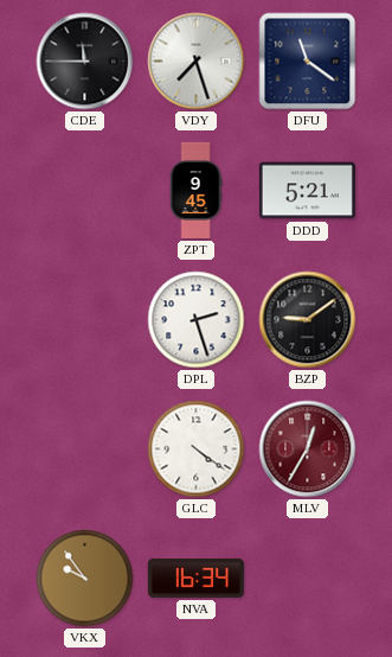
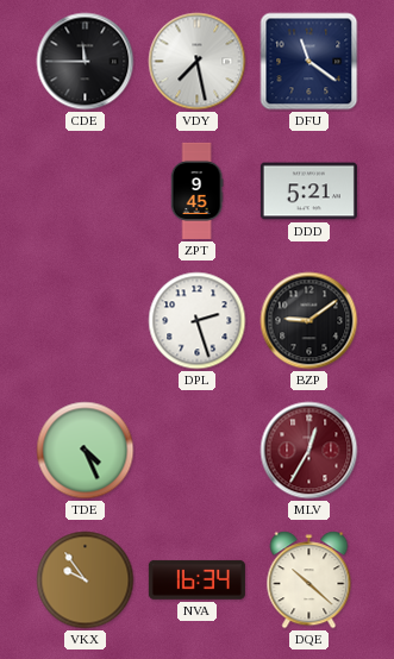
VDY: 7:27 -> 7:28 (198, 62)
TDE: none -> 4:26 (86, 451)
GLC: 4:21 -> none (197, 449)
DQE: none -> 10:22 (309, 580)
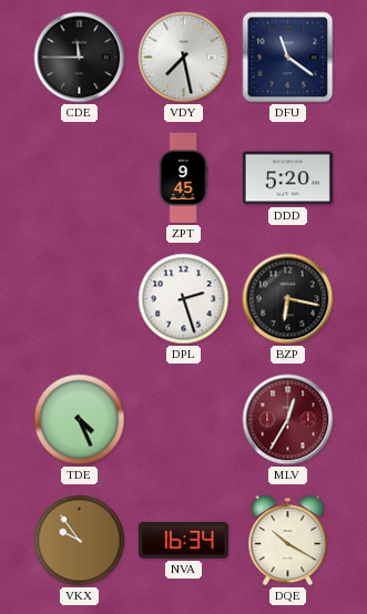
DDD: 5:21 -> 5:20 (287, 178)
BZP: 9:09 -> 6:17 (288, 299)
DQE: 10:22 -> 10:20 (288, 541)
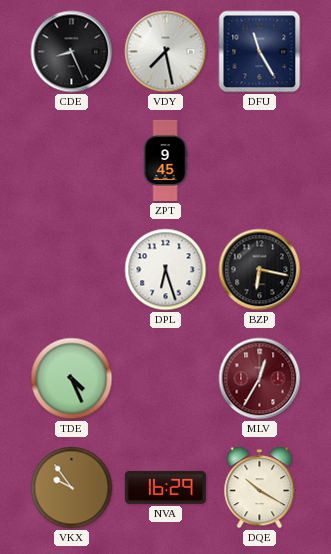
CDE: 11:45 -> 8:26 (72, 52)
DFU: 11:21 -> 11:25 (260, 52)
DDD: 5:20 -> none (287, 178)
DPL: 2:27 -> 6:27 (166, 270)
NVA: 16:34 -> 16:29 (165, 487)
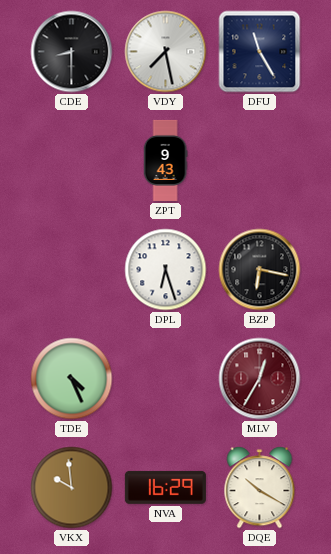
CDE: 8:26 -> 8:30 (72, 52)
ZPT: 9:45 -> 9:43 (165, 160)
VKX: 9:54 -> 9:59 (72, 488)
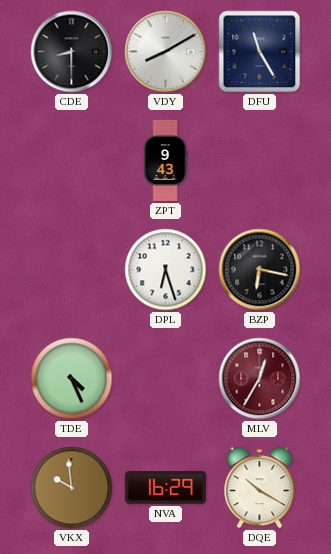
VDY: 7:28 -> 8:10 (166, 52)
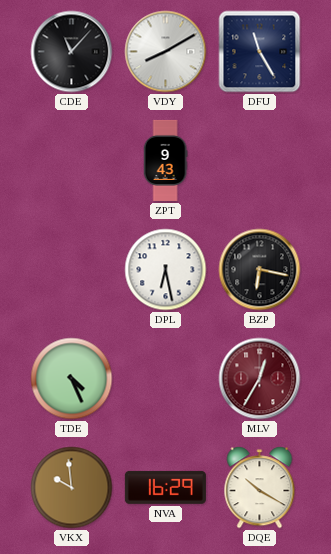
CDE: 8:30 -> 11:07 (72, 52)
DPL: 6:27 -> 6:28 (166, 270)
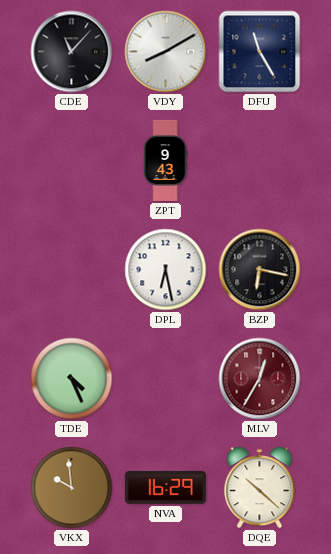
DQE: 10:20 -> 10:22 (260, 488)
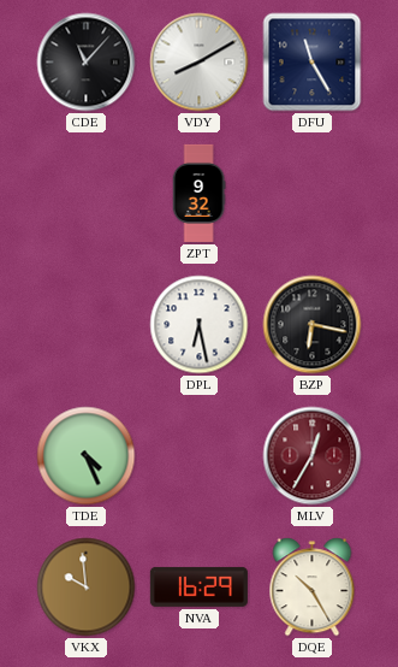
ZPT: 9:43 -> 9:32 (198, 193)
DQE: 10:22 -> 10:25 (313, 588)
